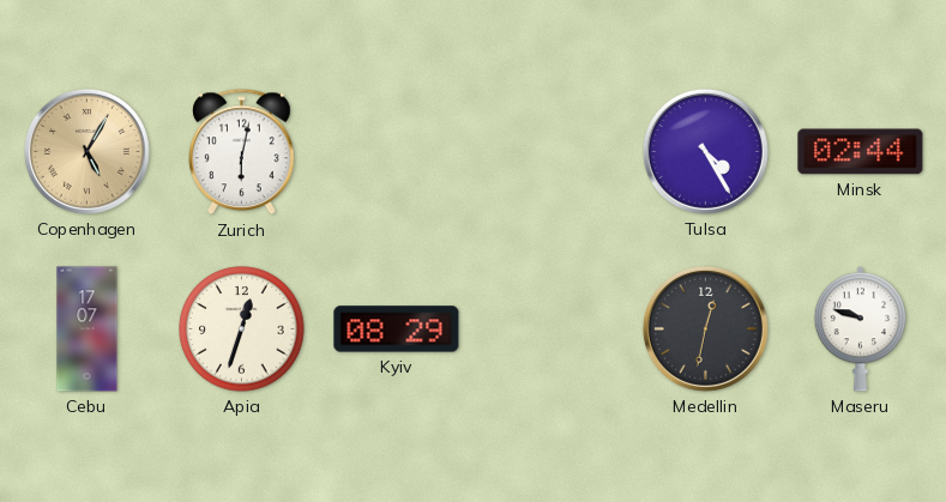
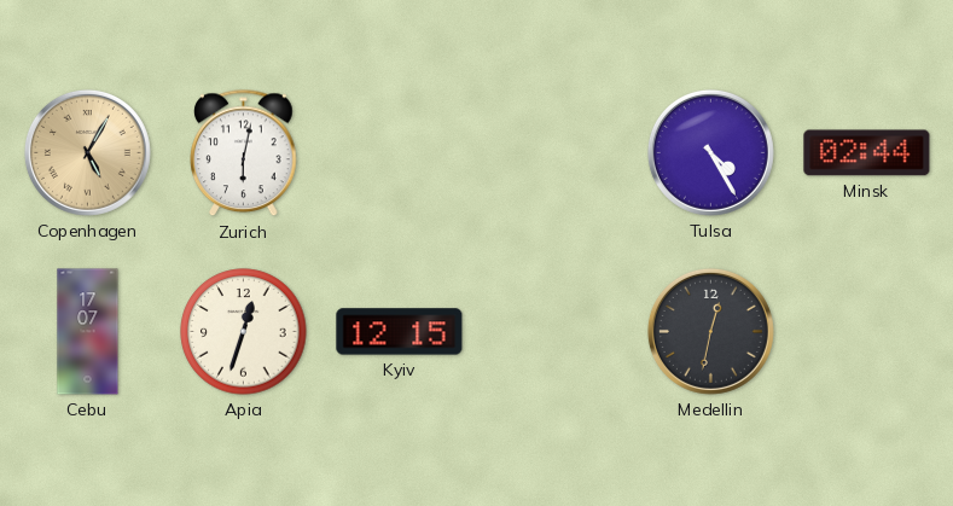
Kyiv: 08:29 -> 12:15 (400, 332)
Maseru: 9:48 -> none (860, 329)
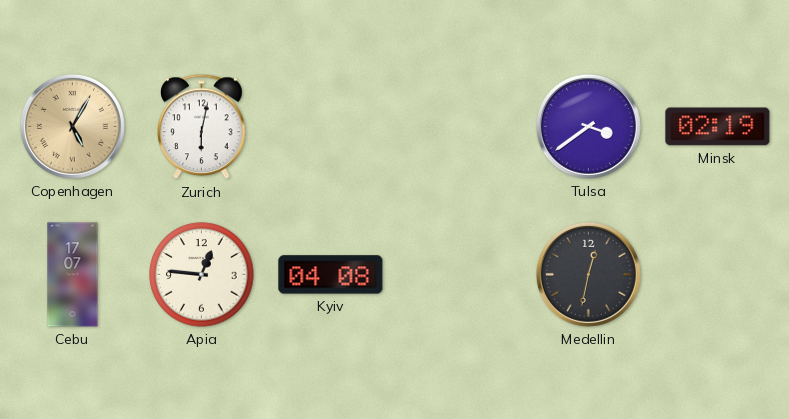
Tulsa: 4:25 -> 3:39 (588, 126)
Minsk: 02:44 -> 02:19 (718, 127)
Apia: 12:33 -> 12:46 (202, 275)
Kyiv: 12:15 -> 04:08 (331, 275)
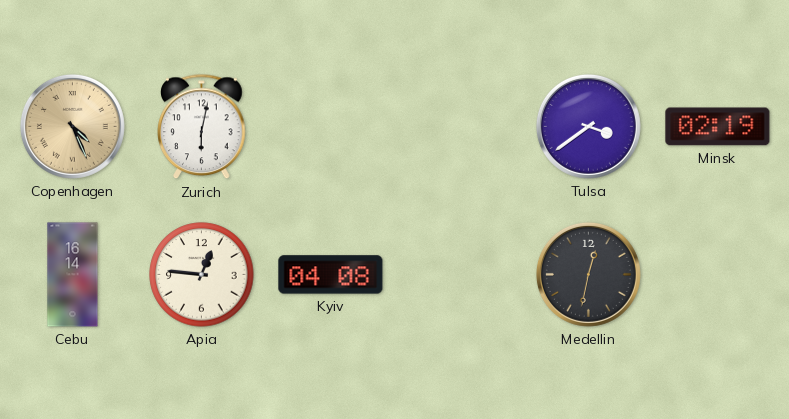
Copenhagen: 5:05 -> 4:26 (72, 126)
Cebu: 17:07 -> 16:14 (73, 275)
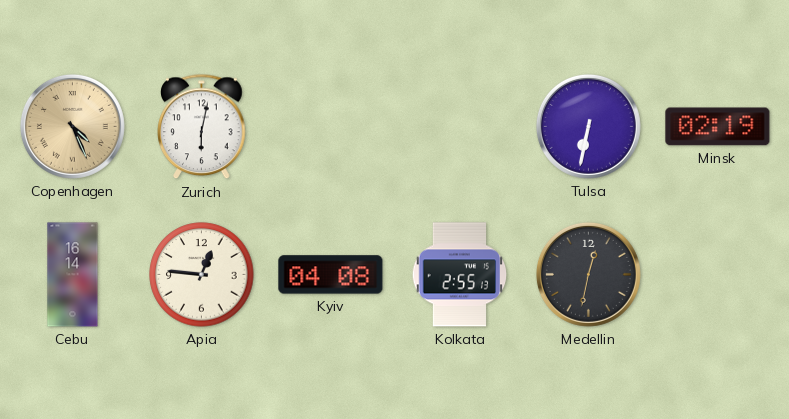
Tulsa: 3:39 -> 6:32 (588, 126)
Kolkata: none -> 2:55 (460, 275)
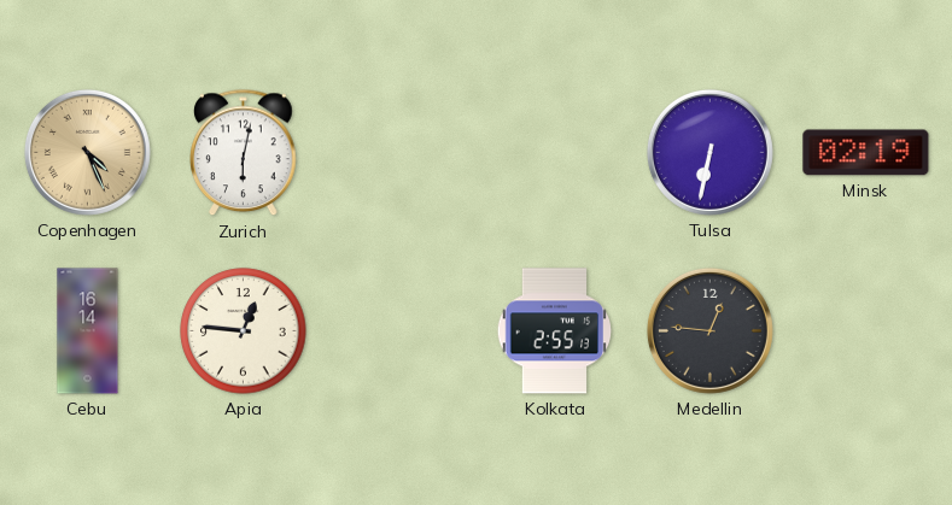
Kyiv: 04:08 -> none (331, 275)
Medellin: 12:32 -> 12:46 (709, 330)
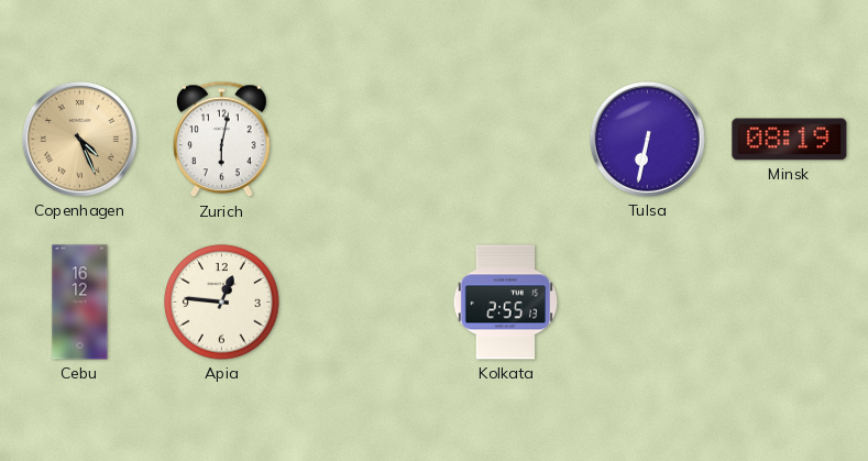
Minsk: 02:19 -> 08:19 (790, 140)
Cebu: 16:14 -> 16:12 (80, 303)
Medellin: 12:46 -> none (709, 330)
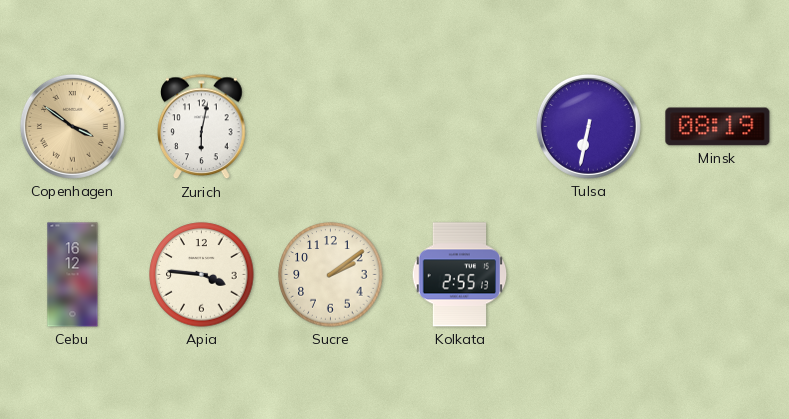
Copenhagen: 4:26 -> 3:51 (72, 126)
Apia: 12:46 -> 3:46 (202, 275)
Sucre: none -> 2:09 (331, 275)
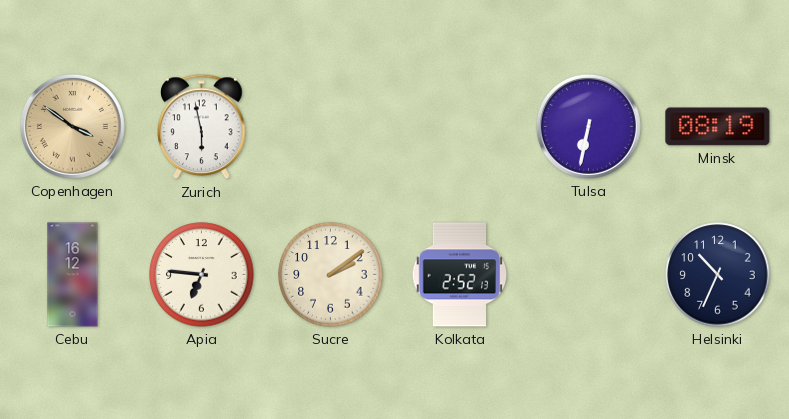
Zurich: 6:02 -> 5:58 (202, 127)
Apia: 3:46 -> 6:46 (202, 275)
Kolkata: 2:55 -> 2:52 (460, 275)
Helsinki: none -> 10:34 (718, 275)
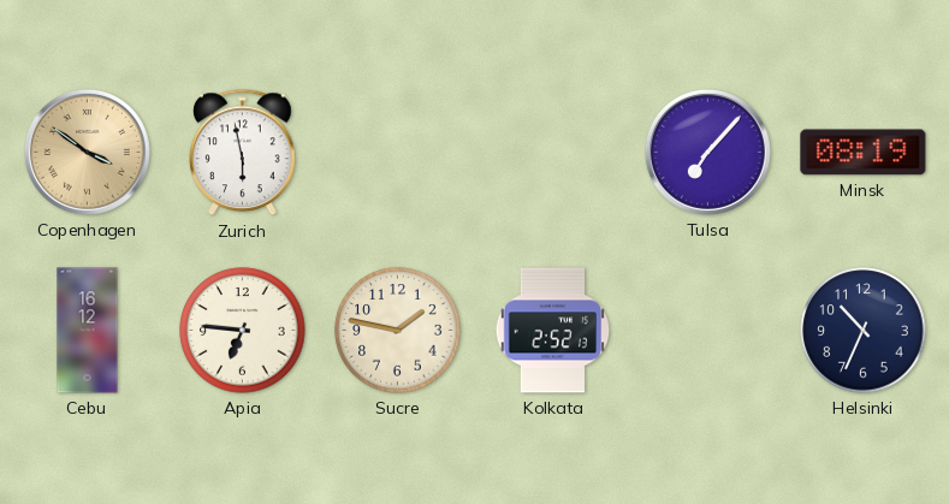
Tulsa: 6:32 -> 7:07 (707, 152)
Sucre: 2:09 -> 1:47 (398, 331)
